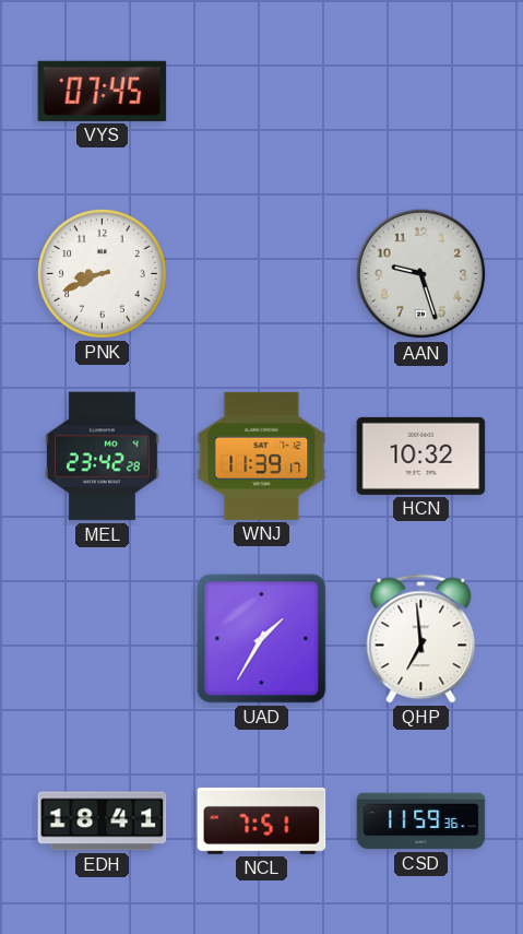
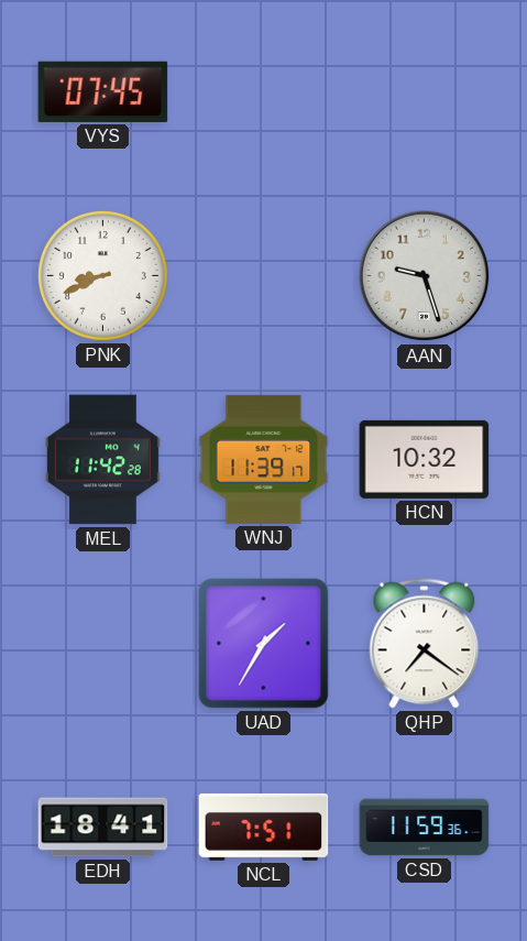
MEL: 23:42 -> 11:42 (102, 460)
QHP: 6:59 -> 7:21 (425, 644)
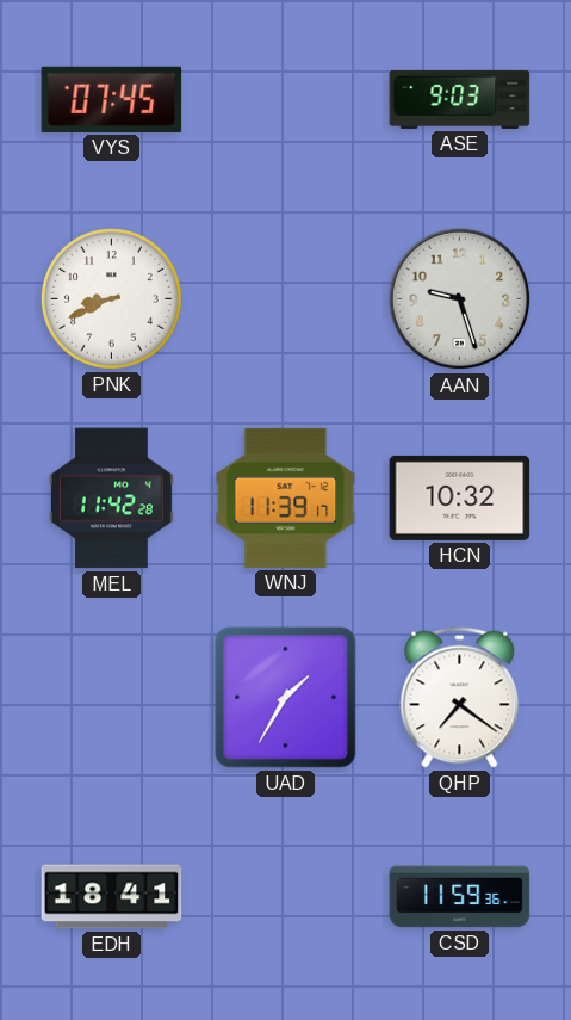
ASE: none -> 9:03 (460, 99)
NCL: 7:51 -> none (264, 827)
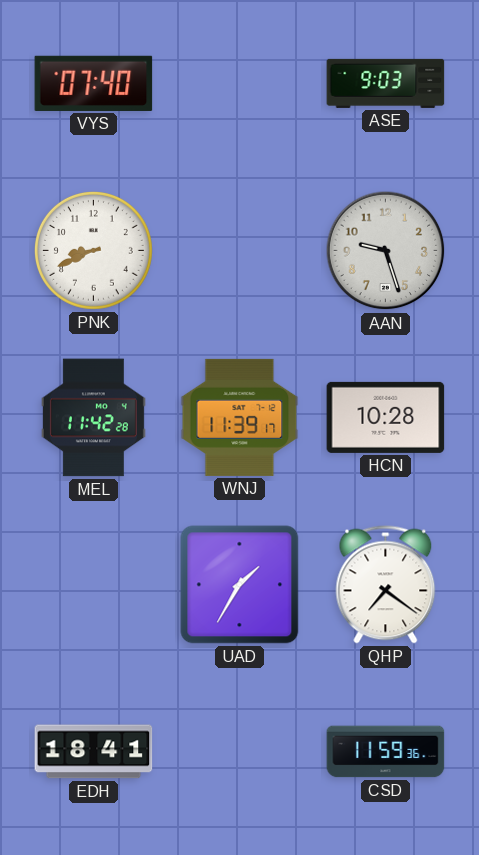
VYS: 07:45 -> 07:40 (94, 83)
HCN: 10:32 -> 10:28 (386, 417)
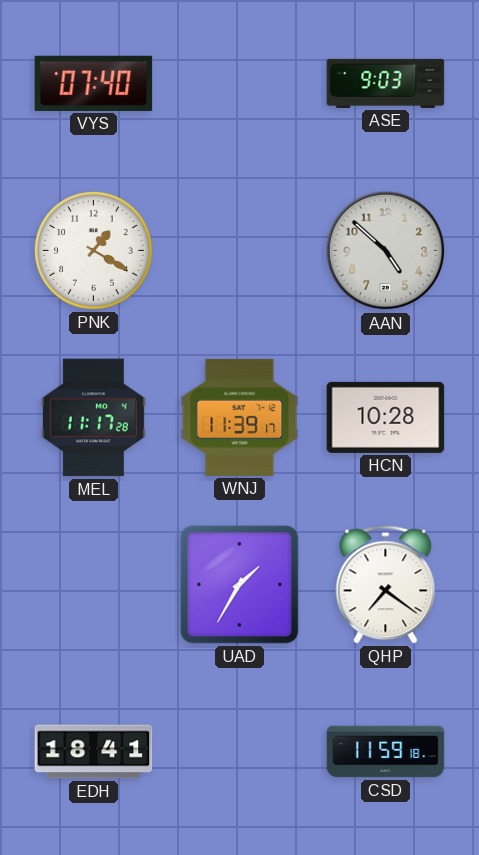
PNK: 8:41 -> 1:20 (93, 250)
AAN: 9:27 -> 4:52 (386, 251)
MEL: 11:42 -> 11:17 (93, 418)
CSD: 11:59:36 -> 11:59:18 (386, 752)
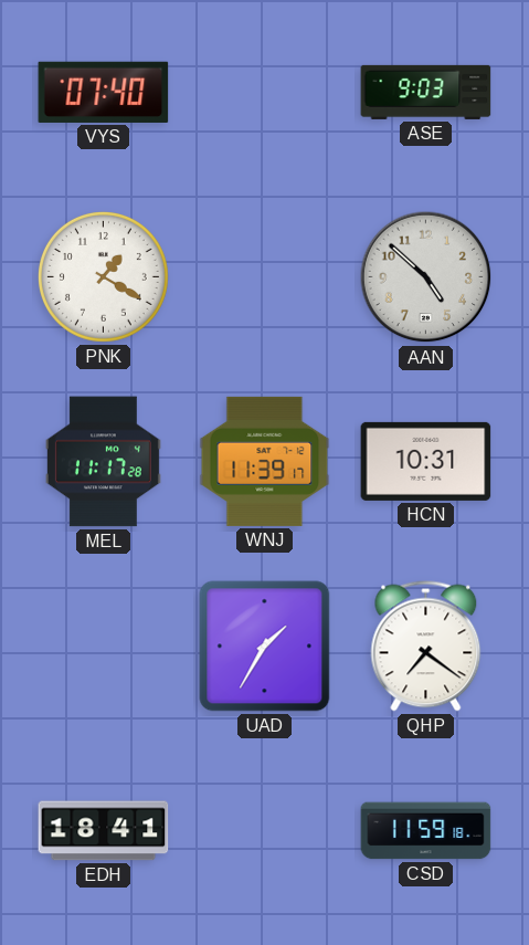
HCN: 10:28 -> 10:31 (426, 461)
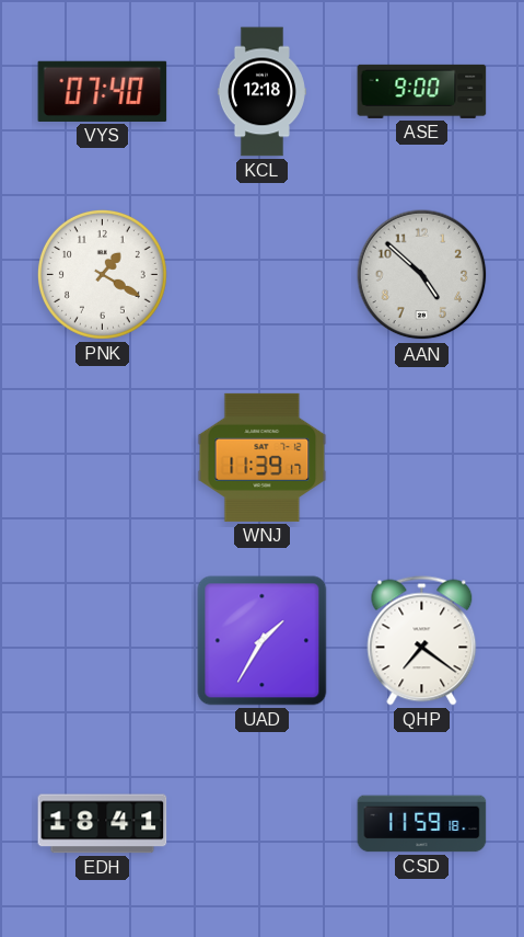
KCL: none -> 12:18 (261, 92)
ASE: 9:03 -> 9:00 (422, 91)
MEL: 11:17 -> none (103, 462)
HCN: 10:31 -> none (426, 461)
